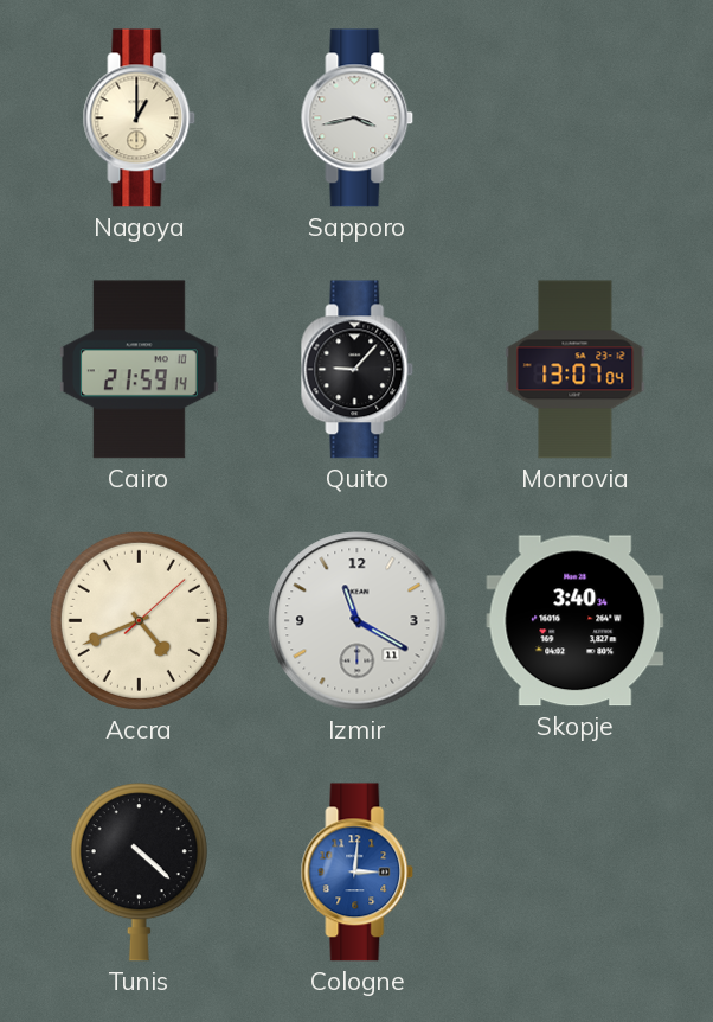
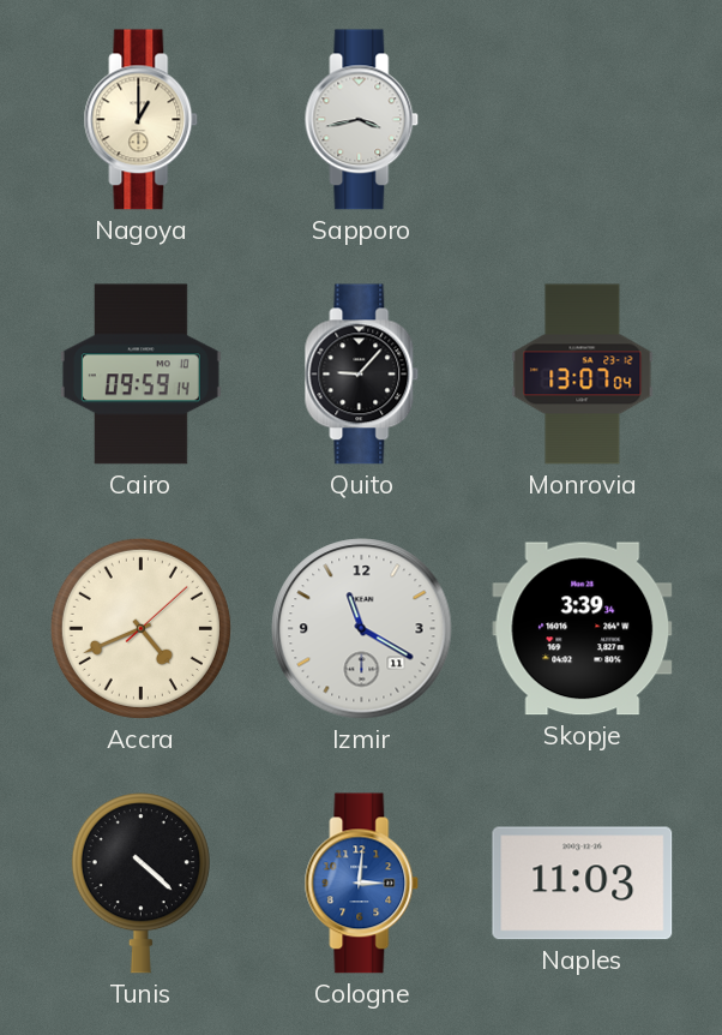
Cairo: 21:59 -> 09:59 (140, 375)
Skopje: 3:40 -> 3:39 (583, 629)
Naples: none -> 11:03 (583, 884)
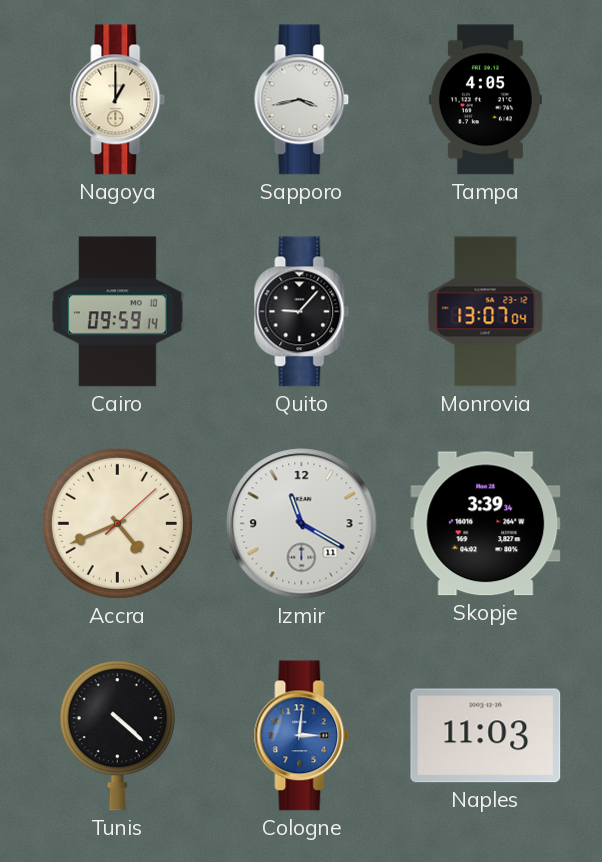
Tampa: none -> 4:05 (485, 100)
